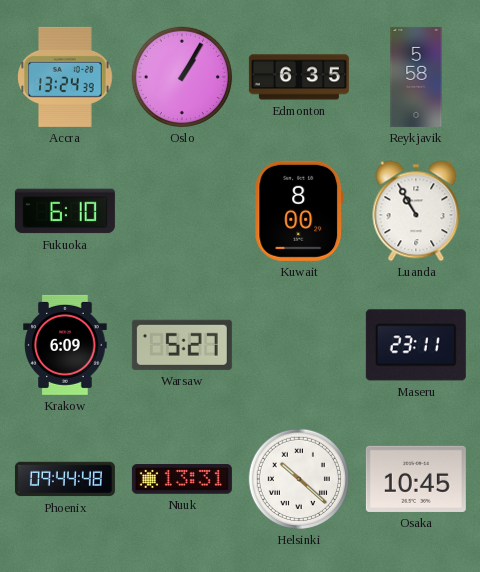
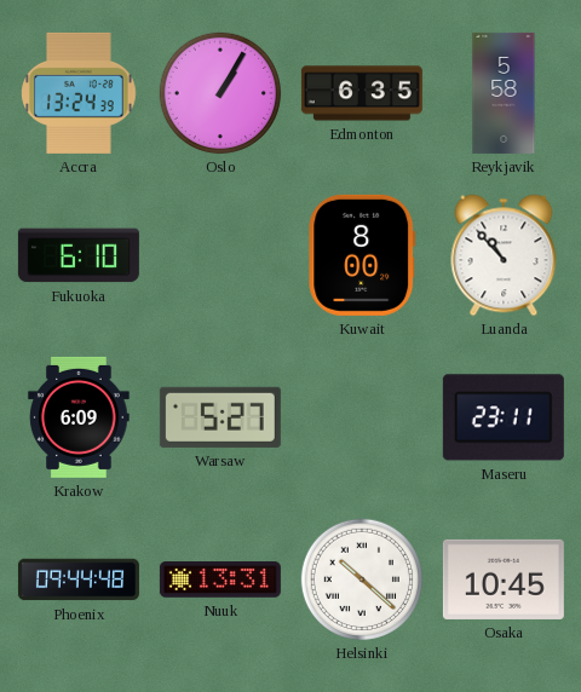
Luanda: 10:55 -> 10:53 (504, 255)
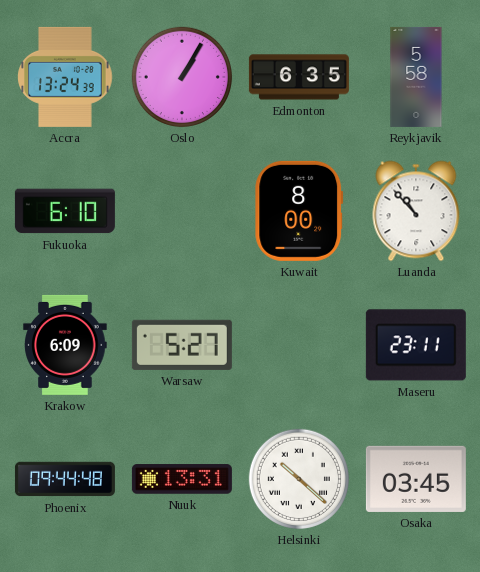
Osaka: 10:45 -> 03:45 (416, 479)
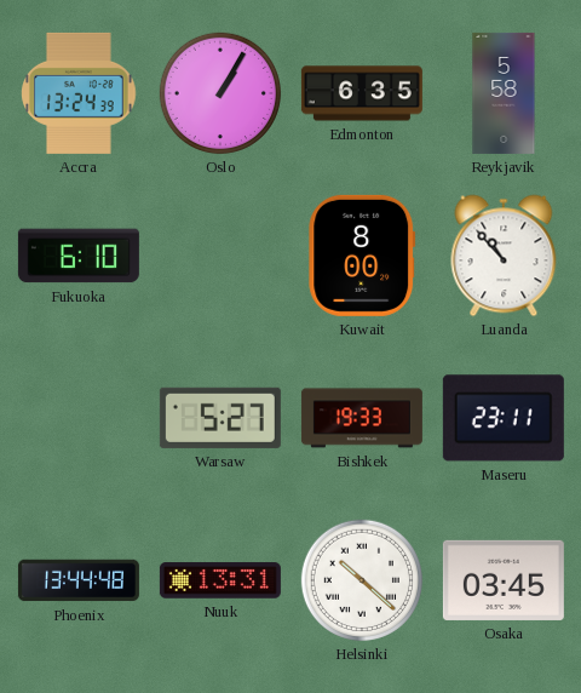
Krakow: 6:09 -> none (65, 345)
Bishkek: none -> 19:33 (362, 418)
Phoenix: 09:44 -> 13:44 (79, 580)
